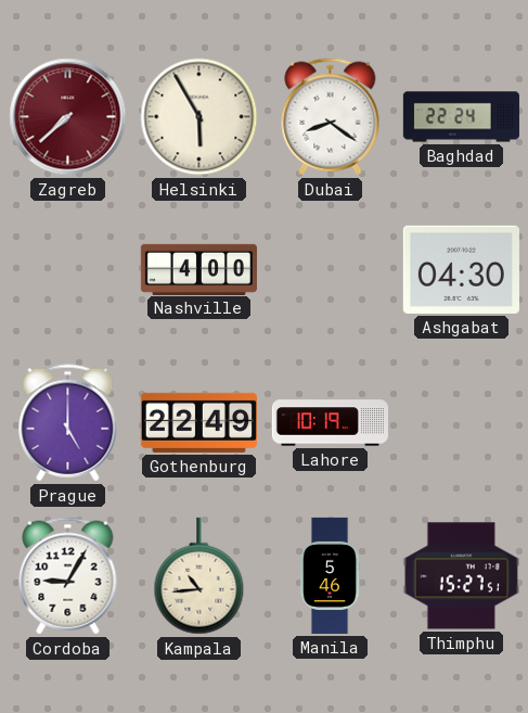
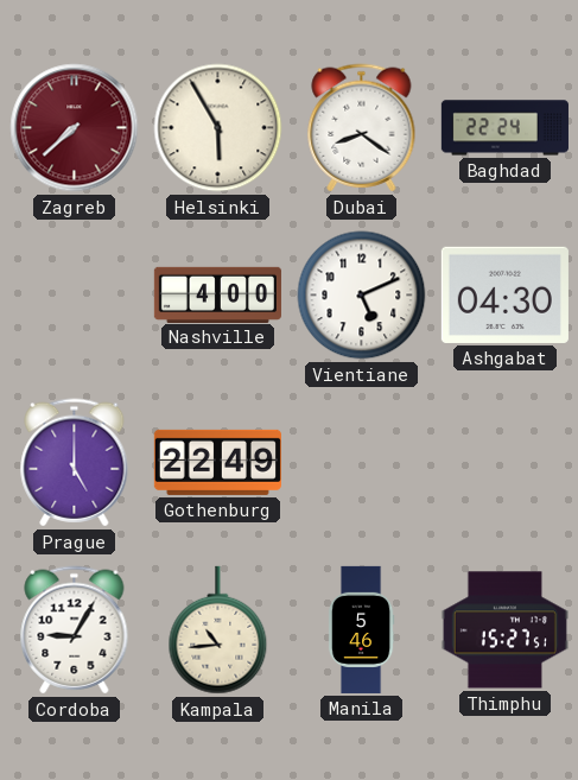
Vientiane: none -> 5:11 (362, 296)
Lahore: 10:19 -> none (330, 423)
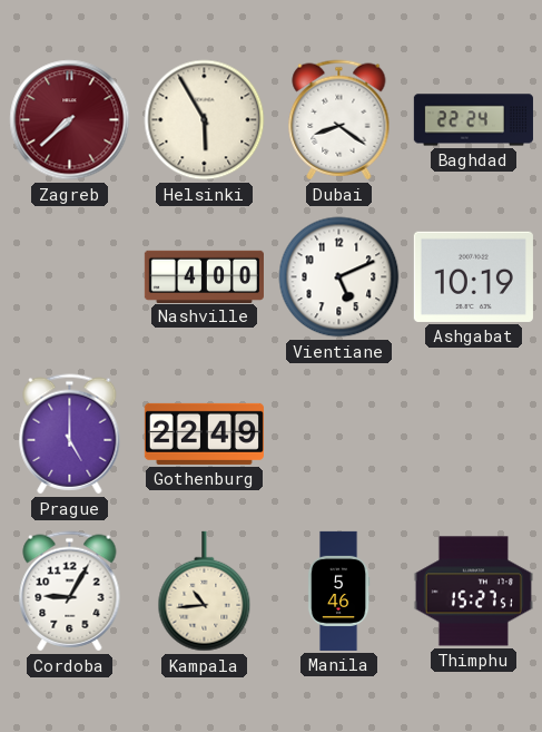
Ashgabat: 04:30 -> 10:19 (473, 276)
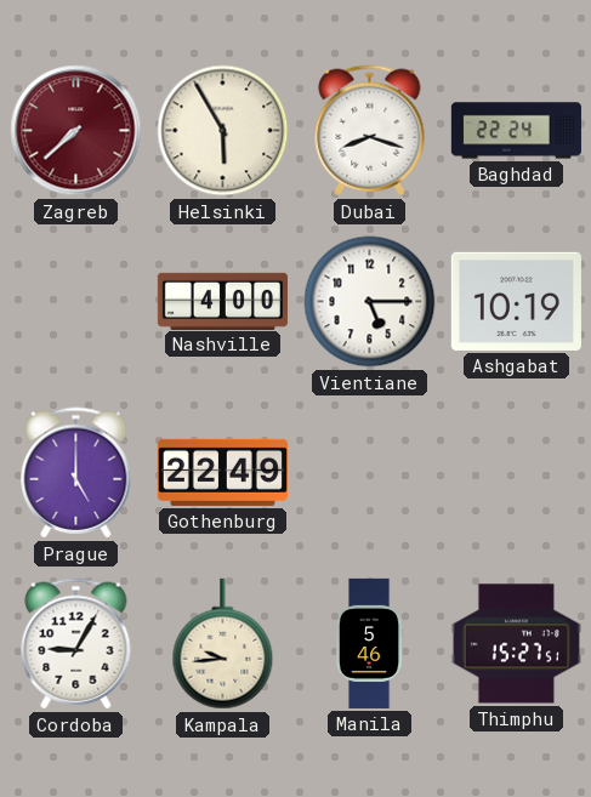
Dubai: 8:21 -> 8:18 (370, 131)
Vientiane: 5:11 -> 5:15 (370, 302)
Kampala: 10:44 -> 9:44 (223, 644)
